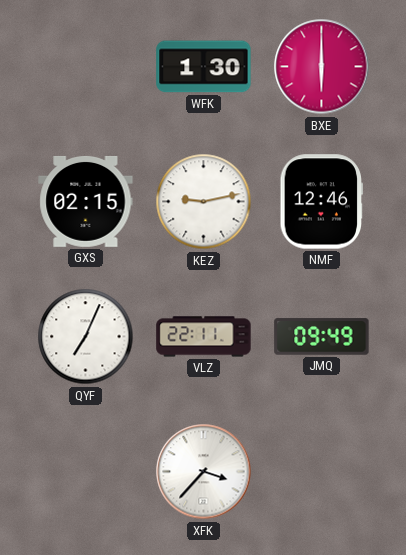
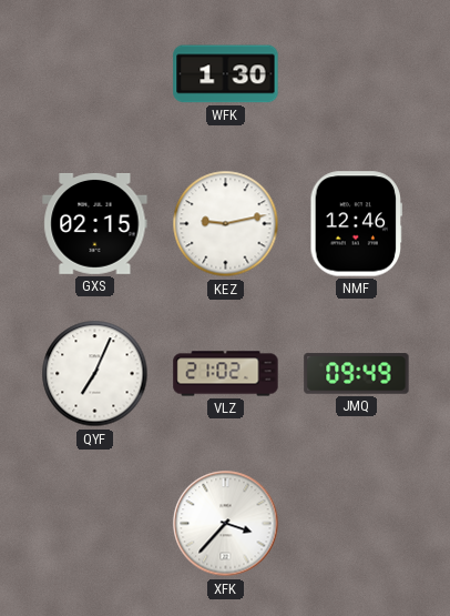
BXE: 6:00 -> none (322, 67)
VLZ: 22:11 -> 21:02 (226, 374)
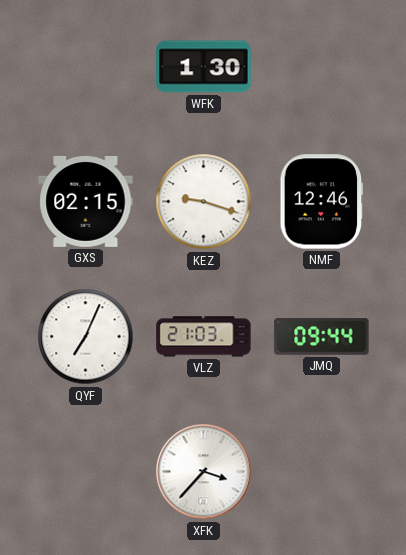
KEZ: 9:13 -> 9:18 (204, 202)
VLZ: 21:02 -> 21:03 (204, 337)
JMQ: 09:49 -> 09:44 (322, 337)
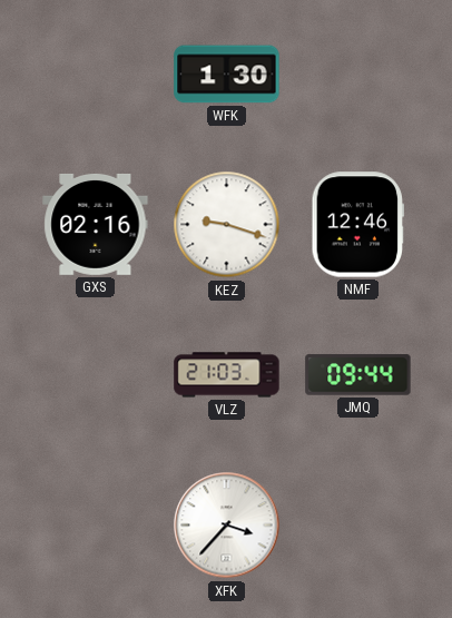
GXS: 02:15 -> 02:16 (96, 224)
QYF: 7:04 -> none (86, 337)
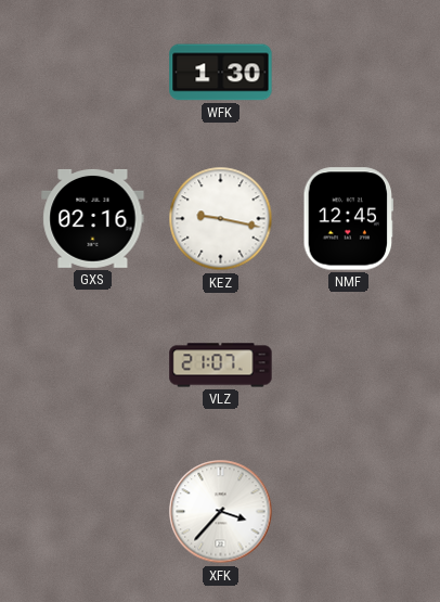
KEZ: 9:18 -> 9:17 (221, 219)
NMF: 12:46 -> 12:45 (349, 219)
VLZ: 21:03 -> 21:07 (221, 366)
JMQ: 09:44 -> none (358, 375)
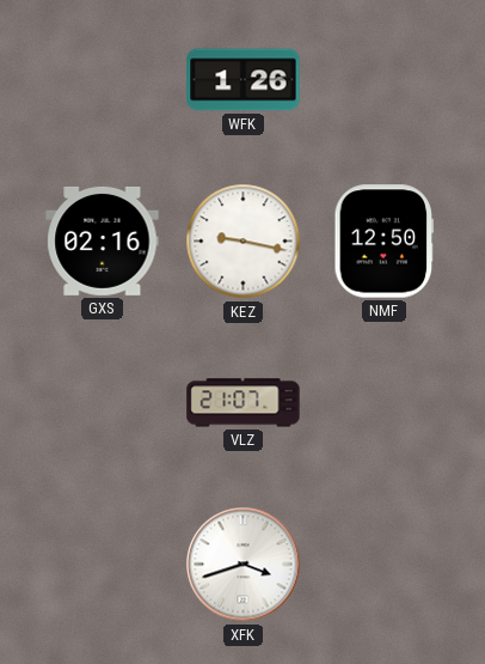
WFK: 1:30 -> 1:26 (244, 80)
NMF: 12:45 -> 12:50 (385, 242)
XFK: 3:37 -> 3:42 (244, 565)
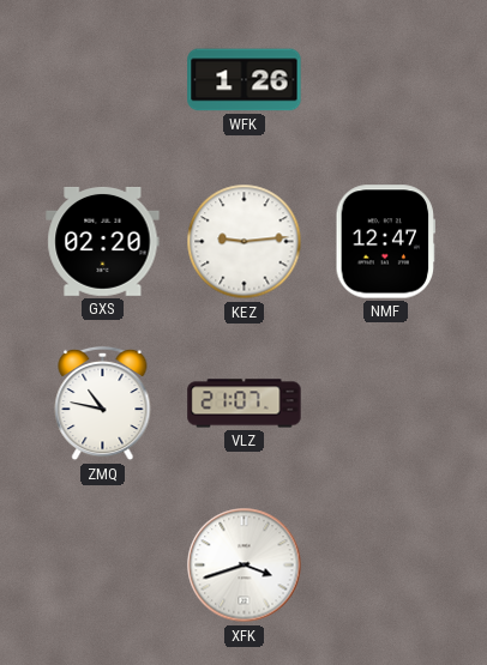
GXS: 02:16 -> 02:20 (103, 241)
KEZ: 9:17 -> 9:14 (245, 242)
NMF: 12:50 -> 12:47 (386, 242)
ZMQ: none -> 10:47 (103, 404)
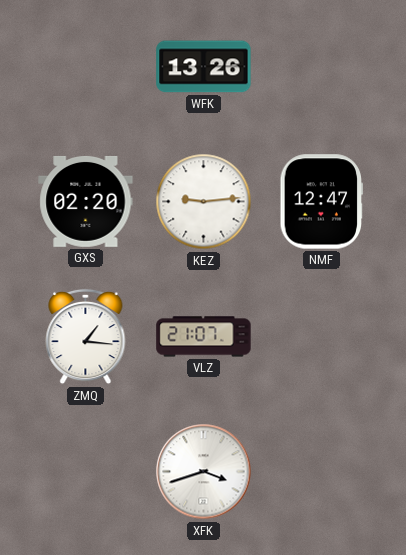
WFK: 1:26 -> 13:26 (204, 67)
ZMQ: 10:47 -> 1:16 (86, 337)
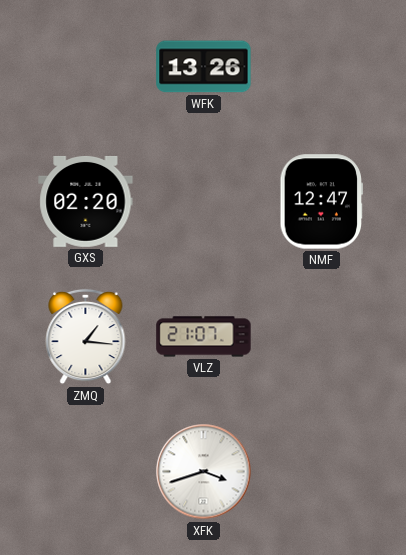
KEZ: 9:14 -> none (204, 202)
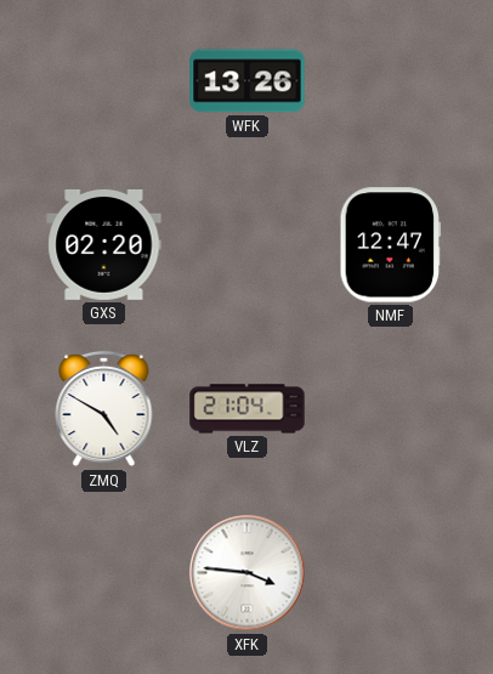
ZMQ: 1:16 -> 4:50 (104, 409)
VLZ: 21:07 -> 21:04 (248, 409)
XFK: 3:42 -> 3:46 (248, 573)
